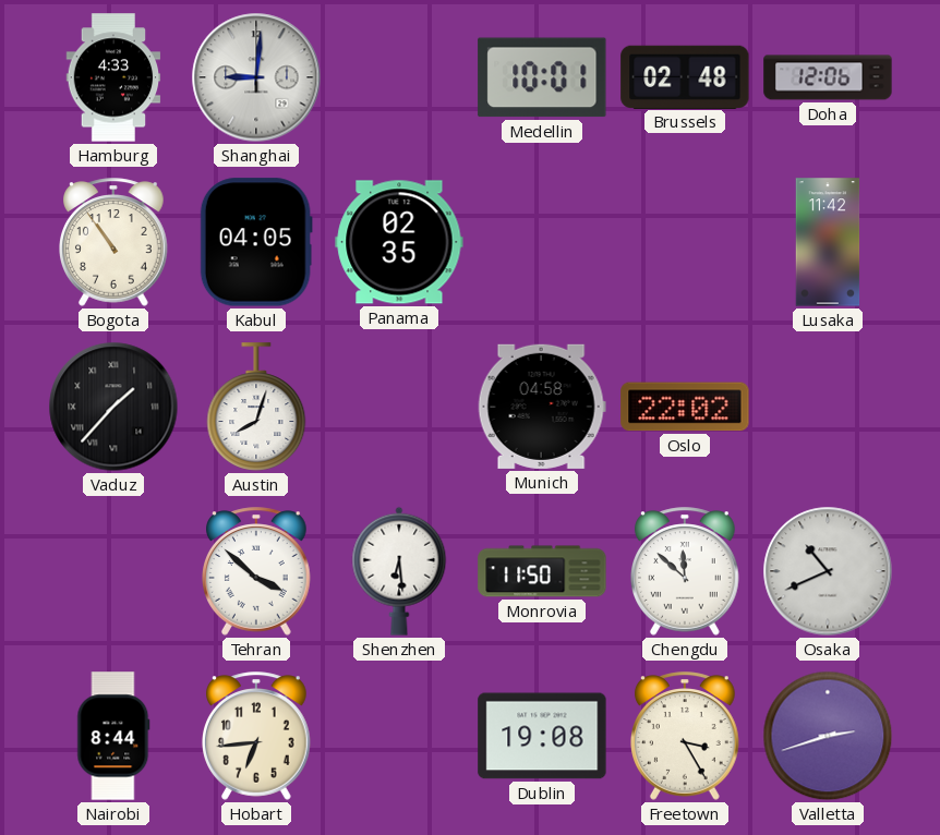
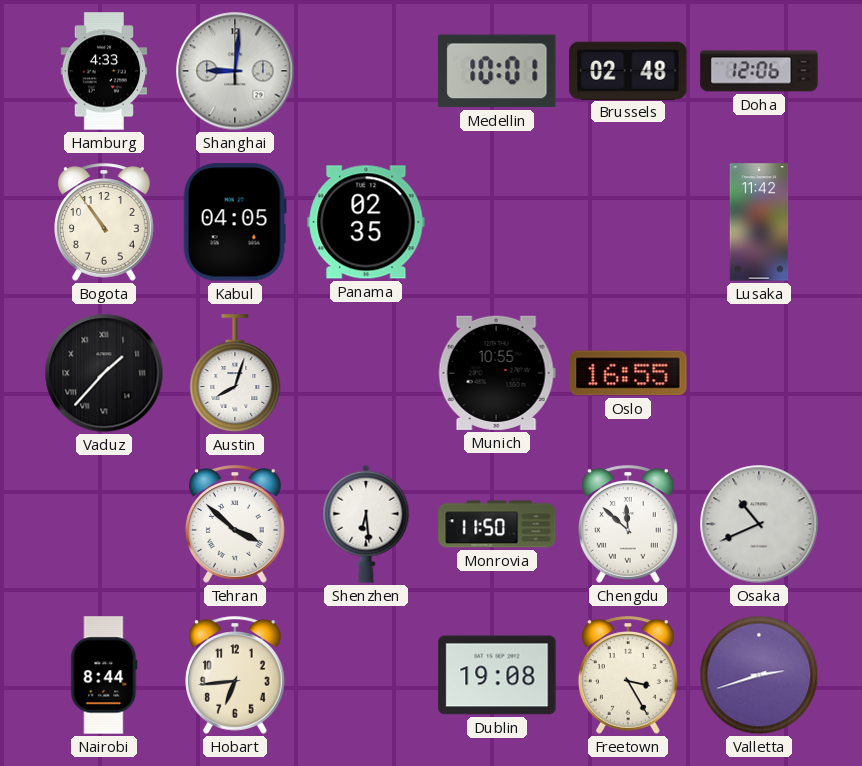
Munich: 04:58 -> 10:55 (497, 373)
Oslo: 22:02 -> 16:55 (628, 373)
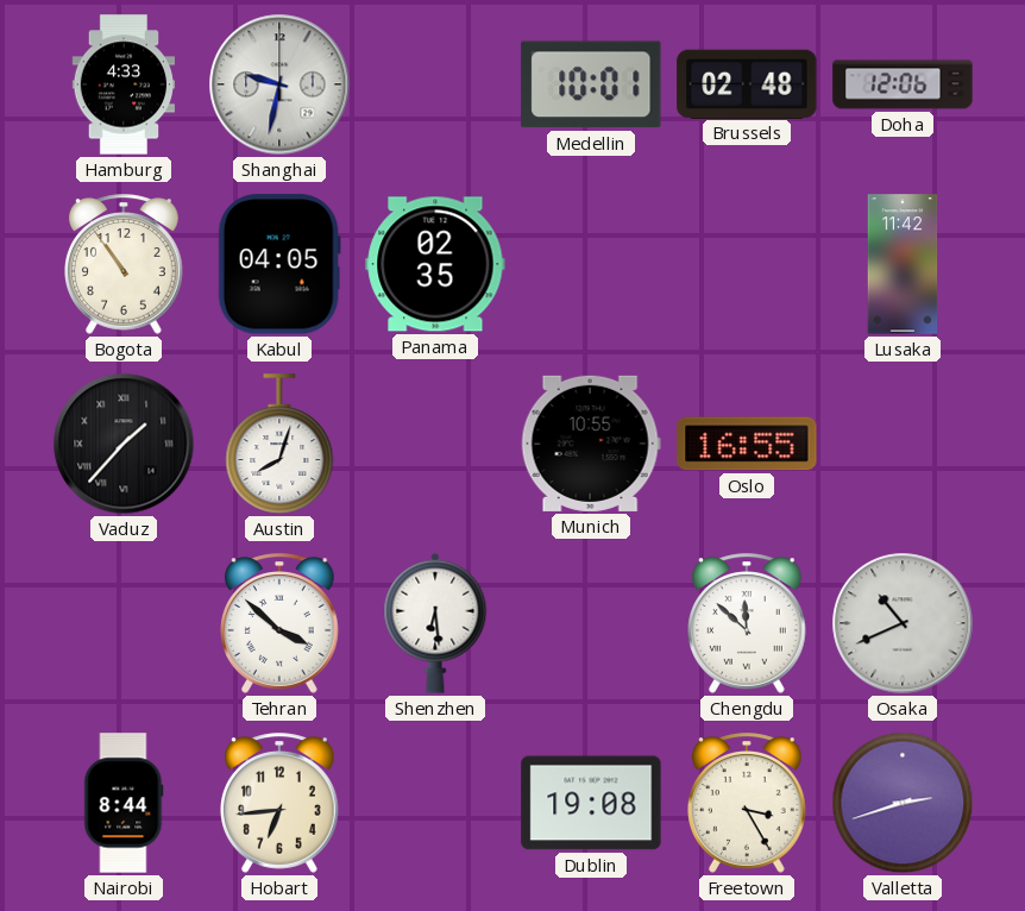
Shanghai: 9:01 -> 9:32 (279, 84)
Monrovia: 11:50 -> none (497, 524)
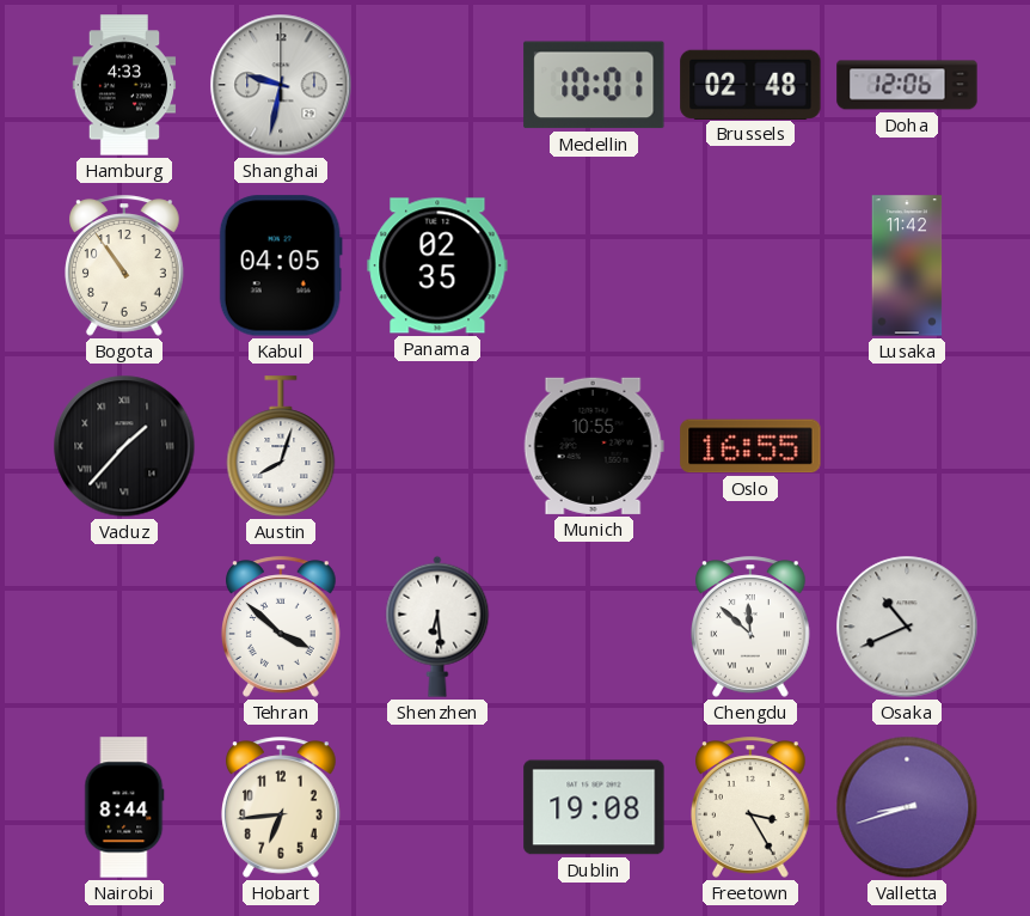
Valletta: 2:42 -> 8:42 (907, 807)
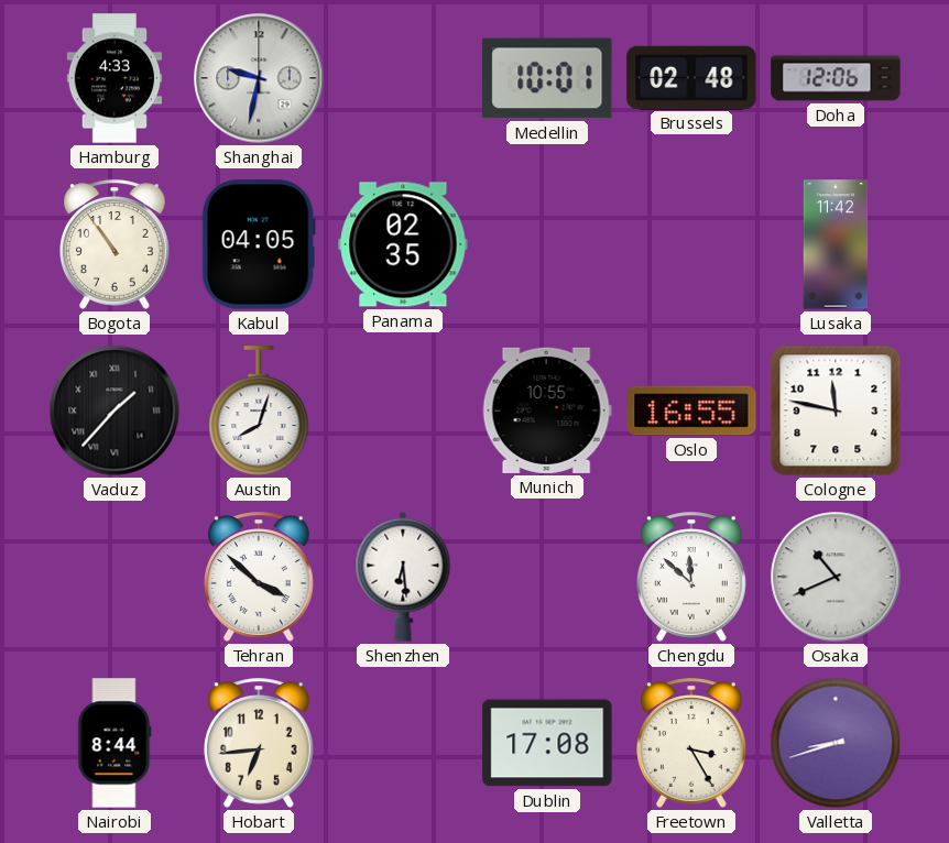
Cologne: none -> 11:47 (836, 410)
Dublin: 19:08 -> 17:08 (547, 743)
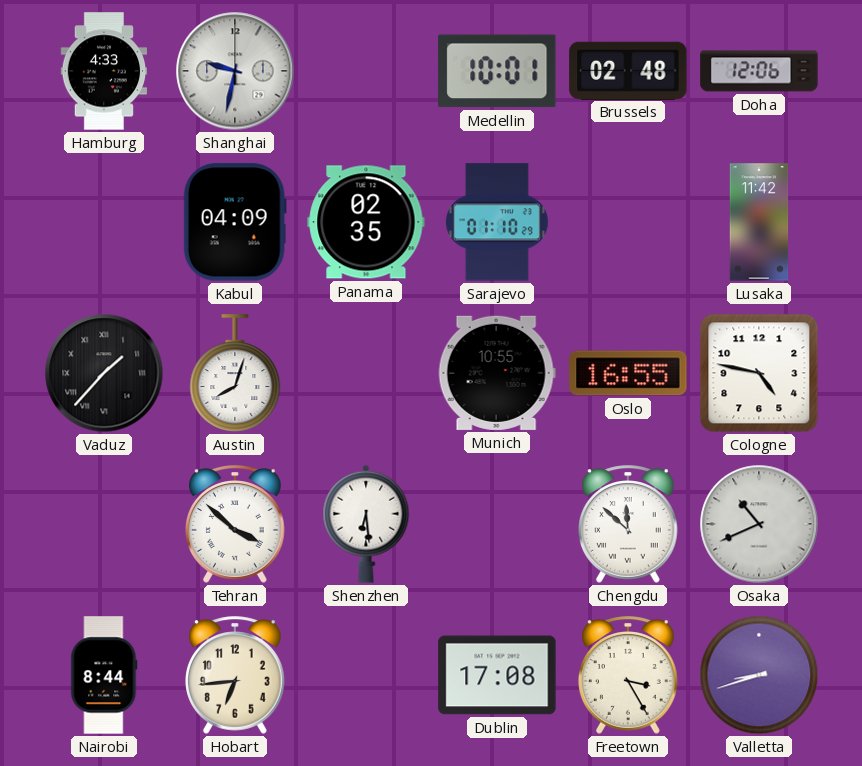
Bogota: 10:54 -> none (116, 244)
Kabul: 04:05 -> 04:09 (235, 222)
Sarajevo: none -> 01:10 (497, 222)
Cologne: 11:47 -> 4:47 (759, 373)
